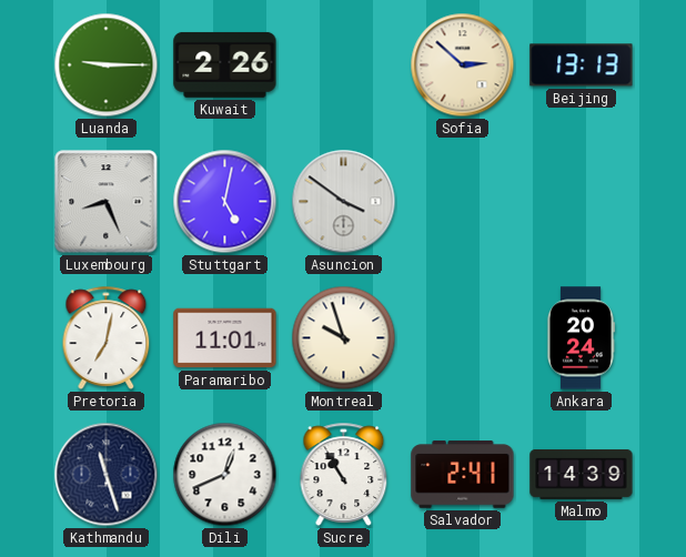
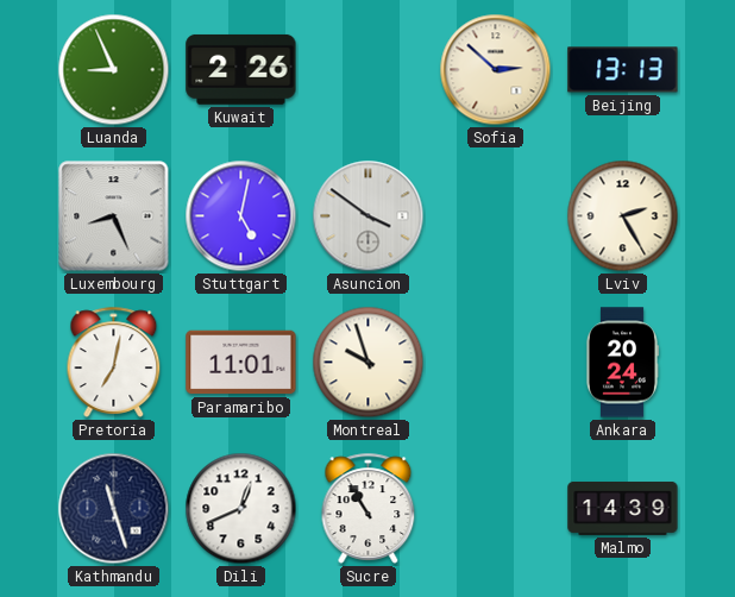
Luanda: 9:15 -> 8:56 (114, 70)
Lviv: none -> 2:25 (623, 216)
Salvador: 2:41 -> none (463, 475)
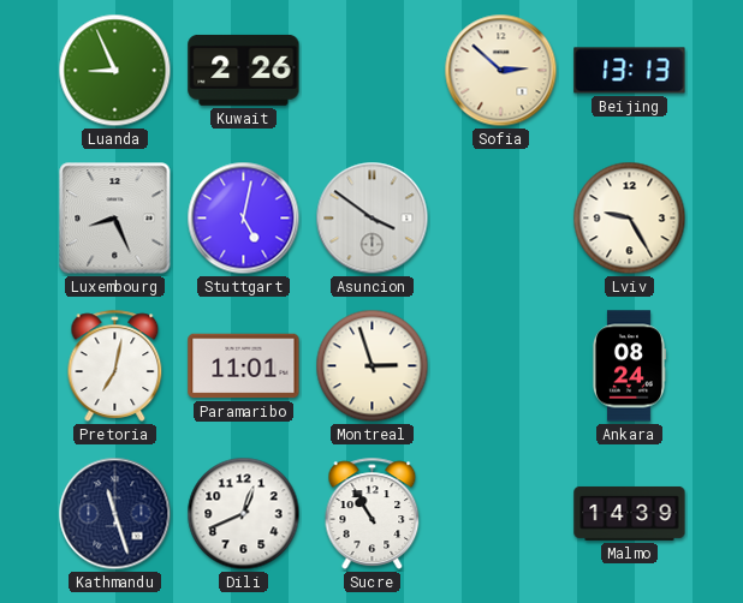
Lviv: 2:25 -> 9:25 (630, 219)
Montreal: 9:57 -> 2:57 (373, 366)
Ankara: 20:24 -> 08:24 (629, 366)
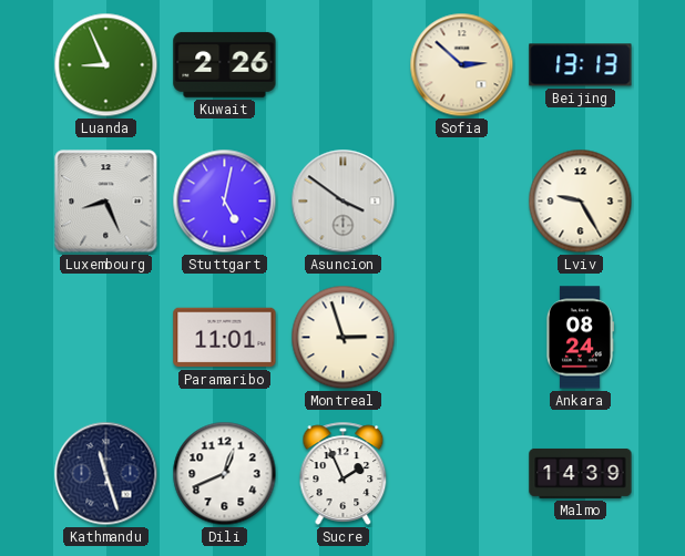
Pretoria: 7:02 -> none (115, 365)
Sucre: 10:55 -> 1:56 (344, 473)
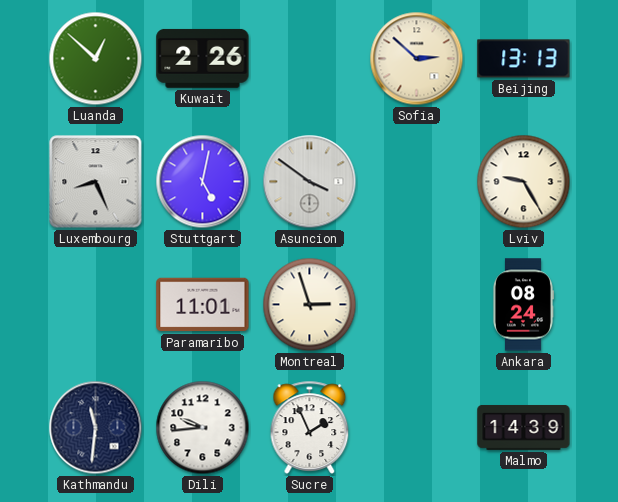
Luanda: 8:56 -> 12:52 (96, 59)
Kathmandu: 11:27 -> 11:31 (96, 428)
Dili: 12:41 -> 9:44 (203, 428)
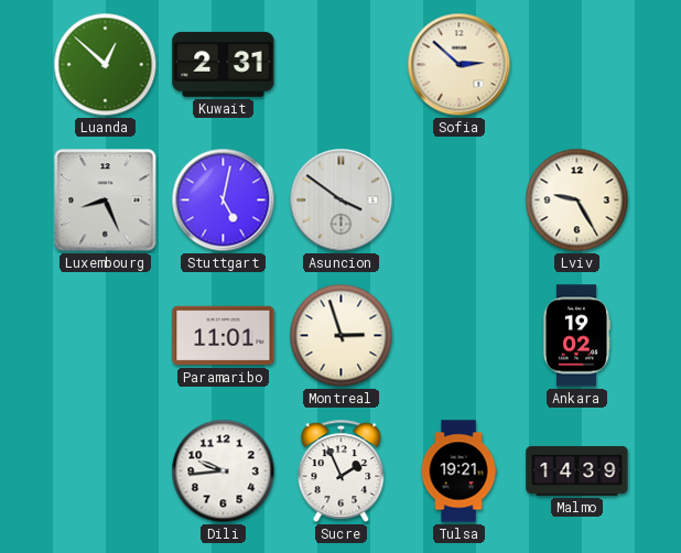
Kuwait: 2:26 -> 2:31 (224, 64)
Beijing: 13:13 -> none (524, 59)
Ankara: 08:24 -> 19:02 (576, 336)
Kathmandu: 11:31 -> none (96, 428)
Tulsa: none -> 19:21 (458, 471)
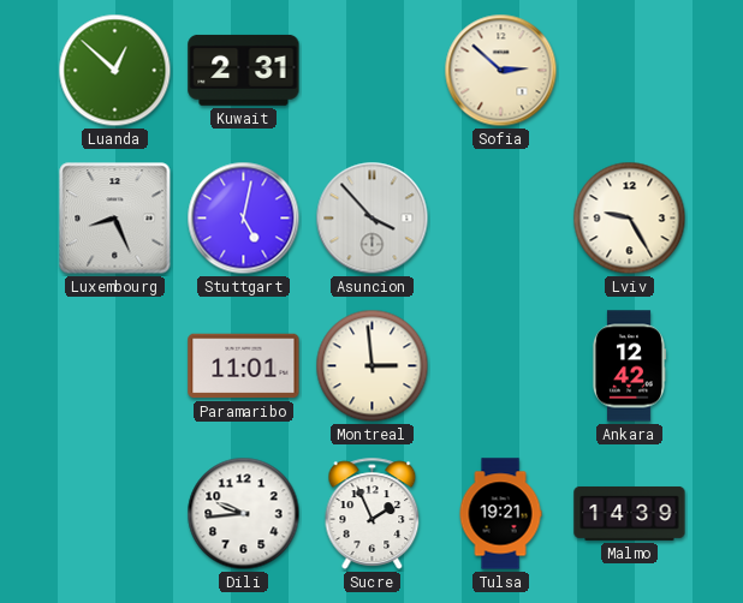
Asuncion: 3:51 -> 3:53 (373, 219)
Montreal: 2:57 -> 2:59 (373, 366)
Ankara: 19:02 -> 12:42 (629, 366)
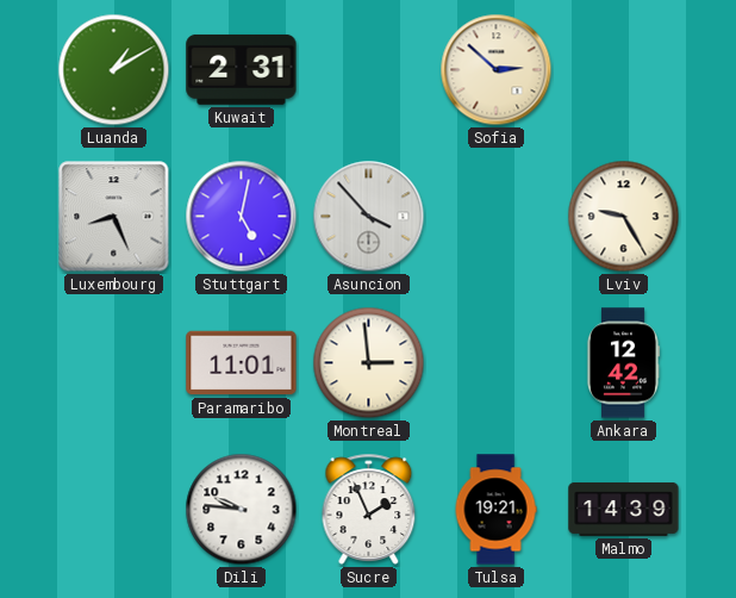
Luanda: 12:52 -> 1:10 (114, 70)
Dili: 9:44 -> 9:46 (242, 510)
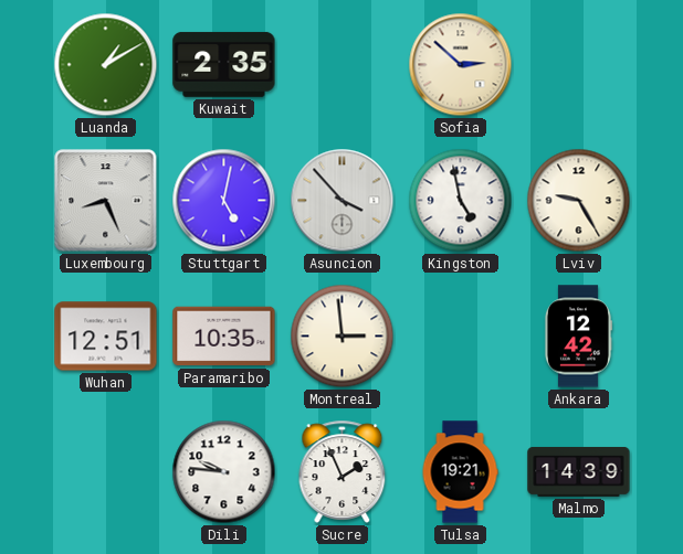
Kuwait: 2:31 -> 2:35 (224, 64)
Kingston: none -> 4:58 (461, 201)
Wuhan: none -> 12:51 (106, 337)
Paramaribo: 11:01 -> 10:35 (224, 337)
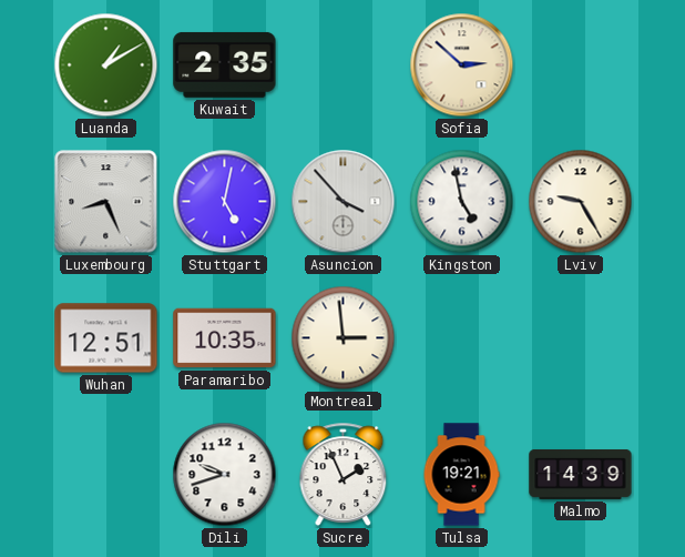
Ankara: 12:42 -> none (578, 337)
Dili: 9:46 -> 9:42 (225, 475)
